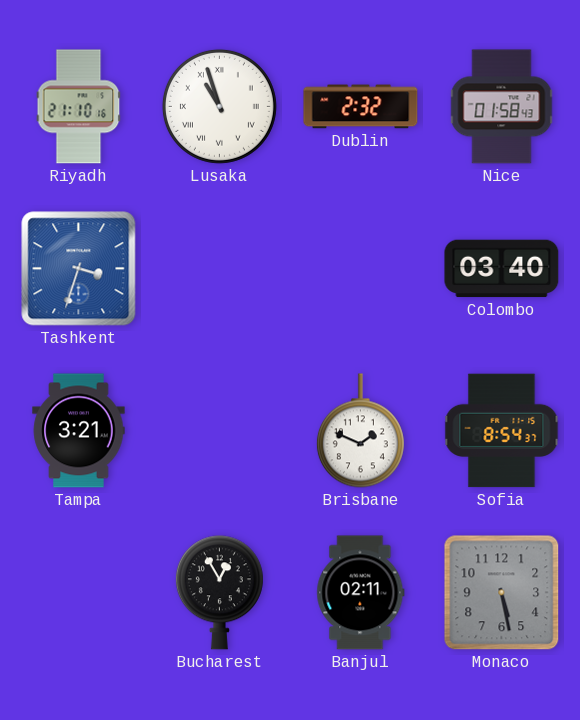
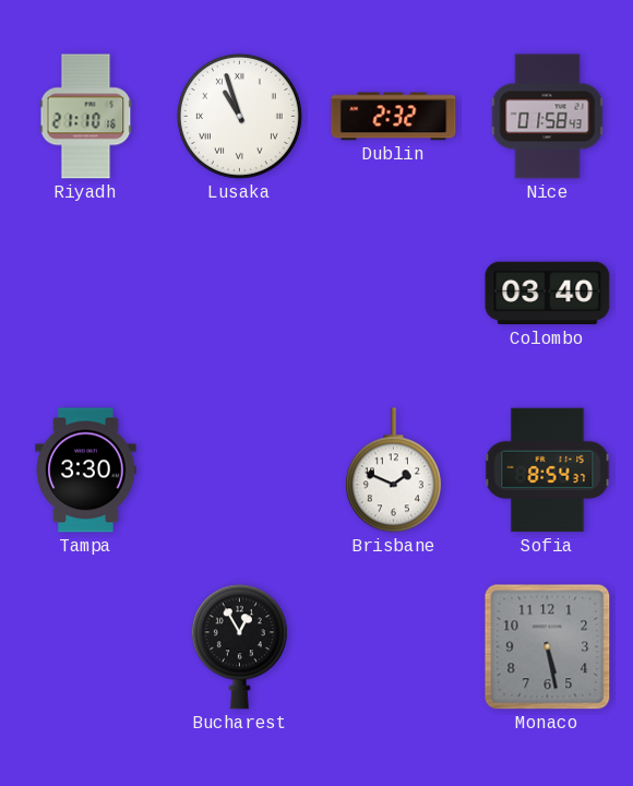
Tashkent: 3:33 -> none (79, 269)
Tampa: 3:21 -> 3:30 (86, 471)
Banjul: 02:11 -> none (361, 593)
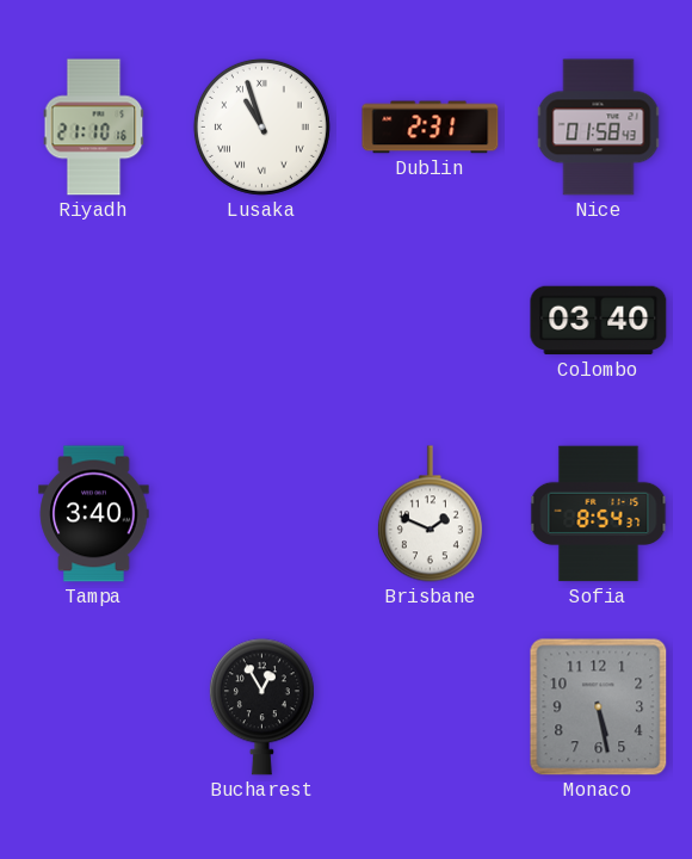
Dublin: 2:32 -> 2:31 (431, 128)
Tampa: 3:30 -> 3:40 (94, 514)
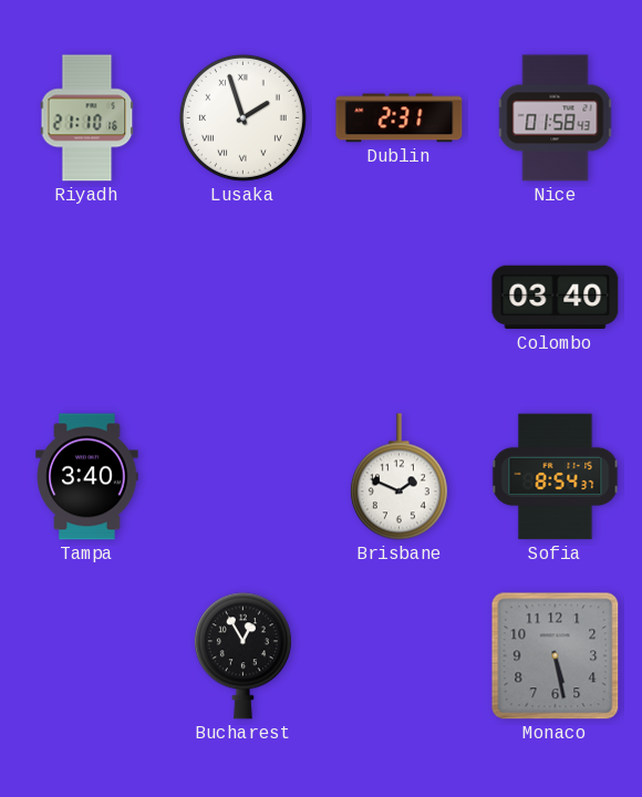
Lusaka: 10:57 -> 1:57 (242, 117)
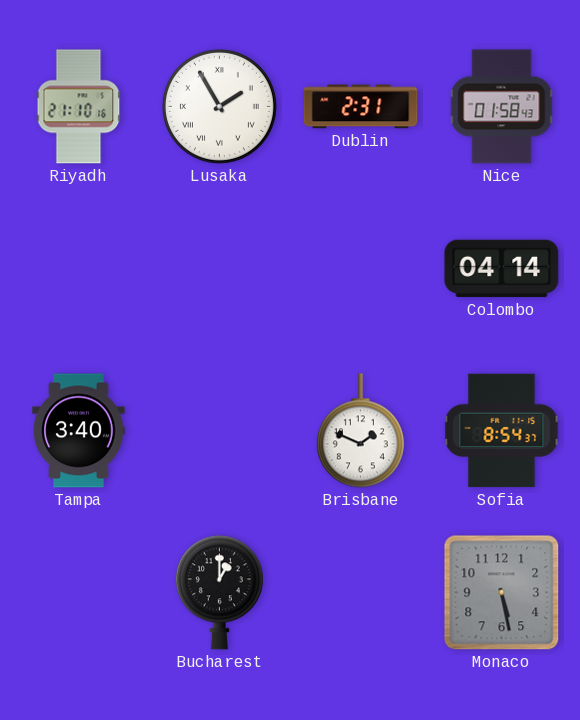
Lusaka: 1:57 -> 1:55 (219, 106)
Colombo: 03:40 -> 04:14 (502, 269)
Bucharest: 12:55 -> 1:00 (219, 593)
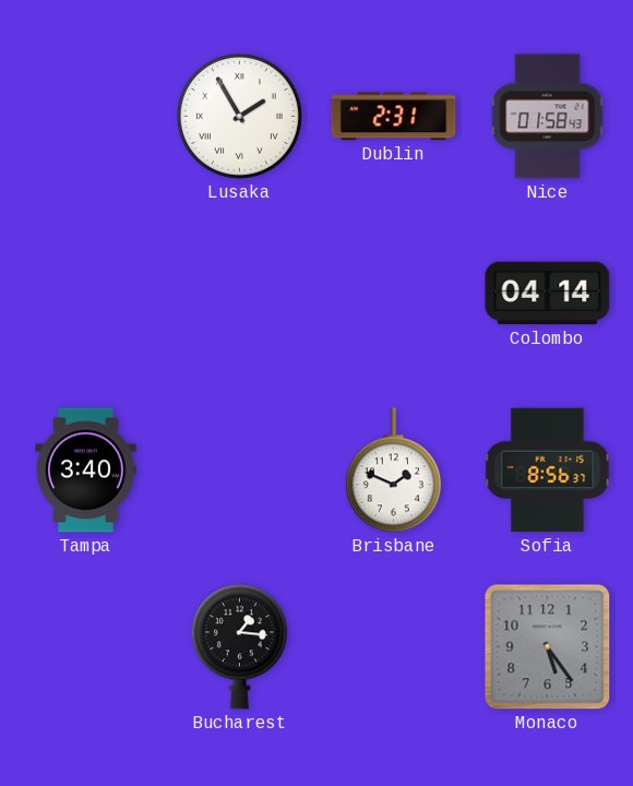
Riyadh: 21:10 -> none (79, 107)
Sofia: 8:54 -> 8:56 (548, 471)
Bucharest: 1:00 -> 1:16 (239, 647)
Monaco: 5:28 -> 5:24 (548, 647)
